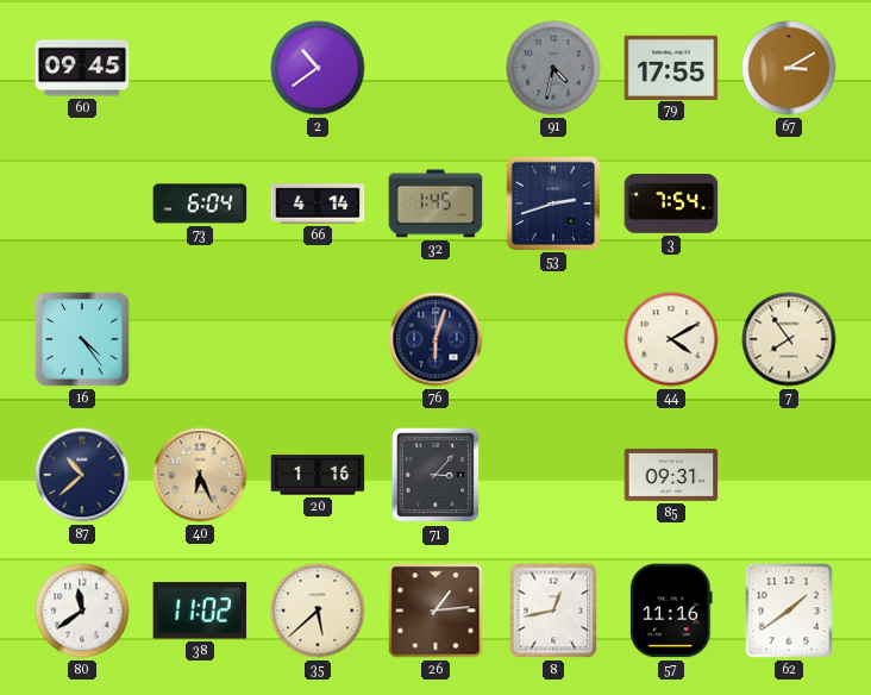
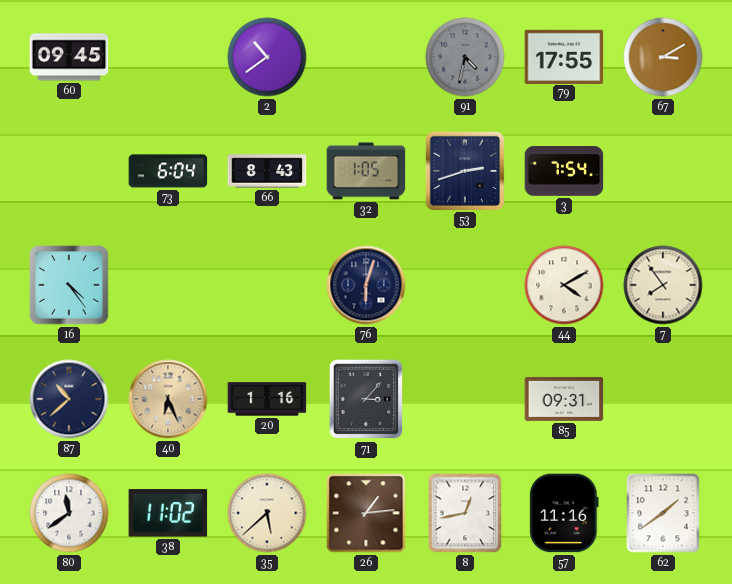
66: 4:14 -> 8:43 (267, 171)
32: 1:45 -> 1:05 (366, 171)
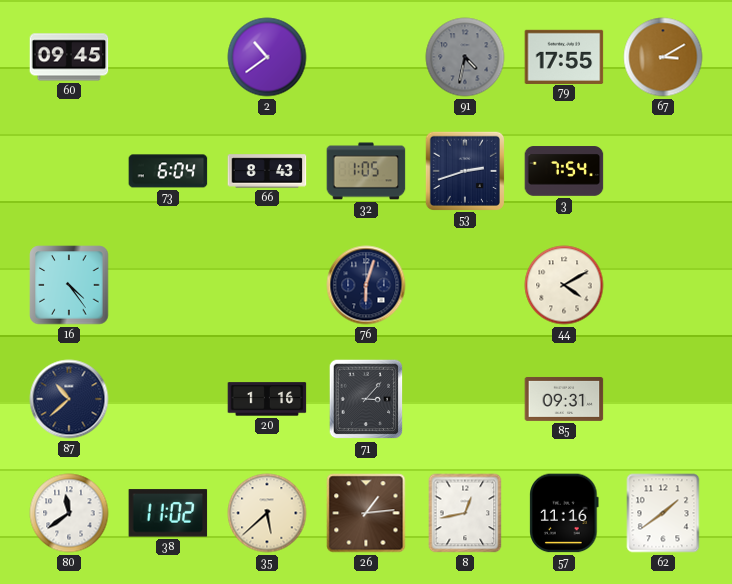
7: 7:54 -> none (663, 285)
40: 6:26 -> none (168, 399)
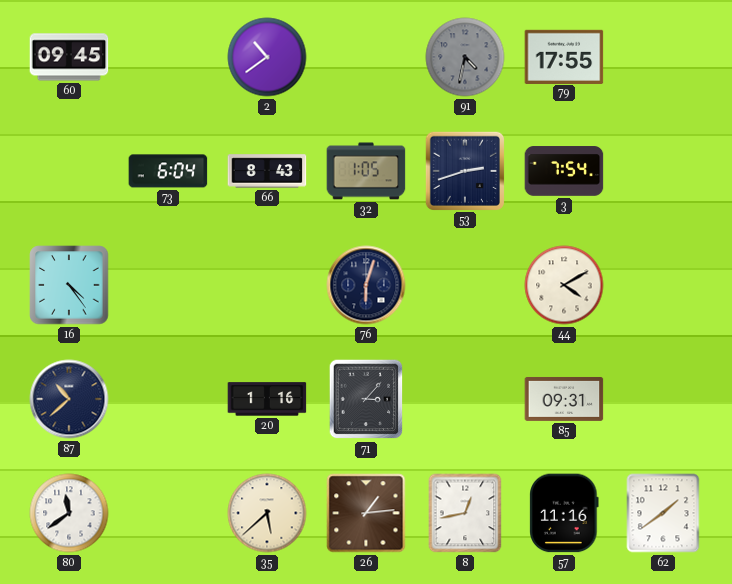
67: 3:10 -> none (663, 57)
38: 11:02 -> none (168, 513)
